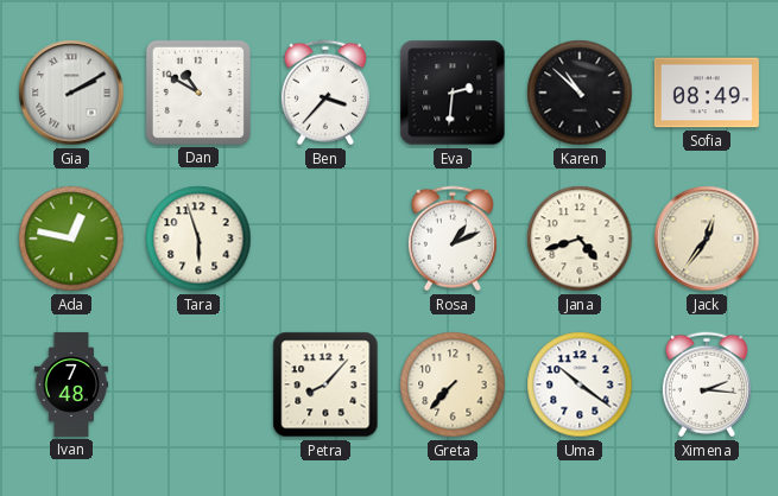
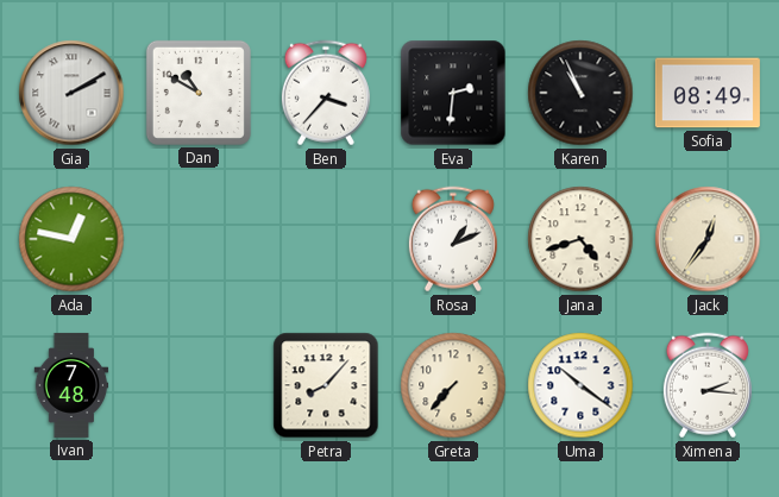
Karen: 10:52 -> 10:56 (580, 93)
Tara: 5:57 -> none (198, 239)
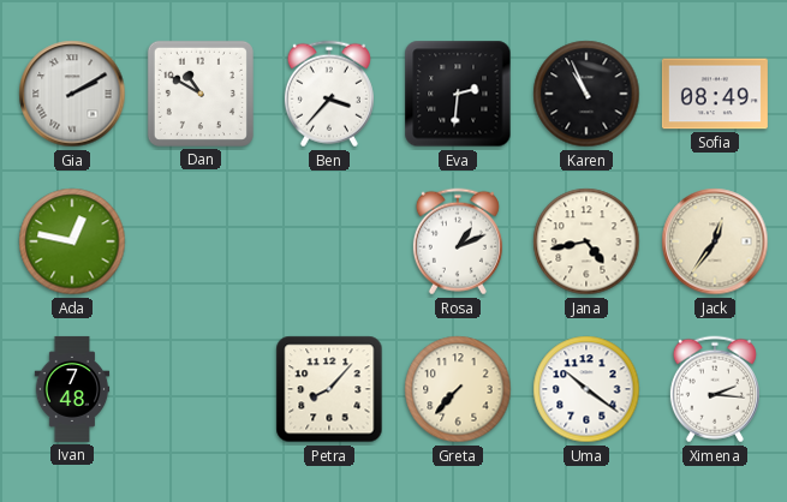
Jana: 4:42 -> 4:43 (586, 241)
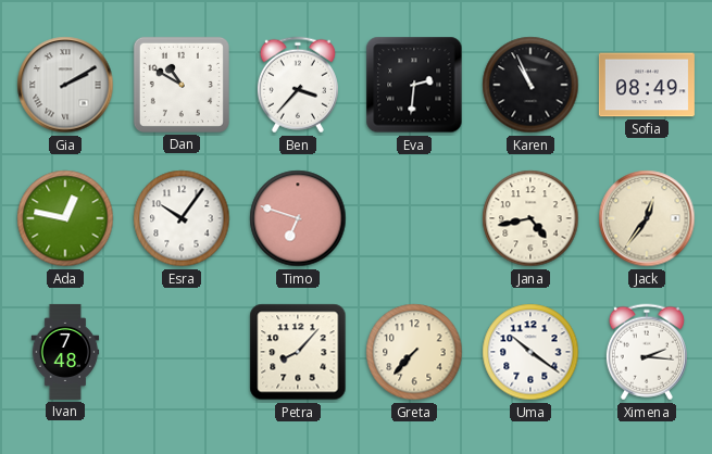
Esra: none -> 10:06 (182, 218)
Timo: none -> 6:48 (298, 218)
Rosa: 1:11 -> none (458, 241)
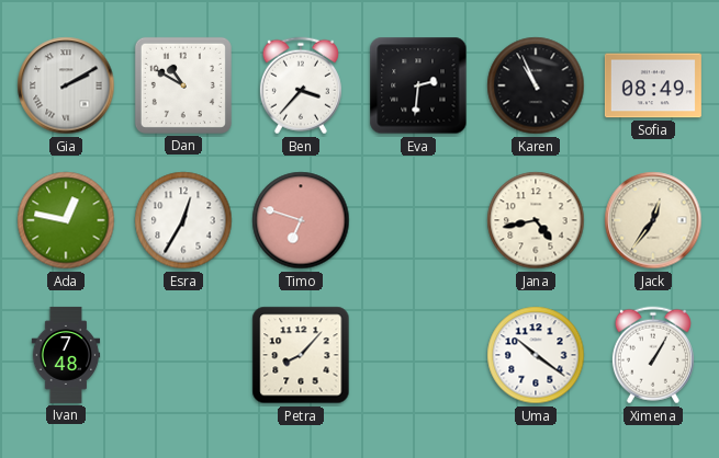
Esra: 10:06 -> 12:35 (183, 220)
Greta: 7:37 -> none (414, 352)
Ximena: 2:16 -> 1:05 (653, 355)
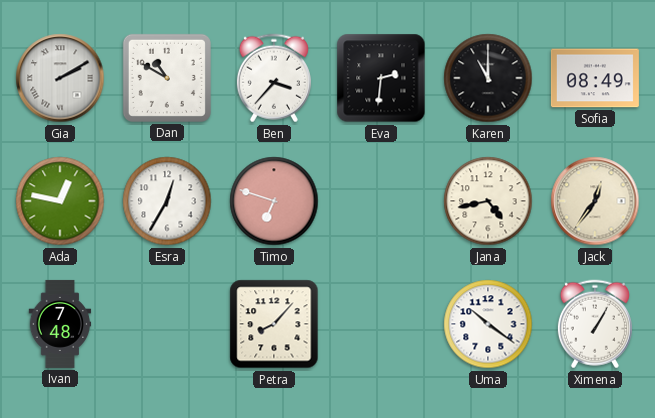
Karen: 10:56 -> 11:00 (488, 78)
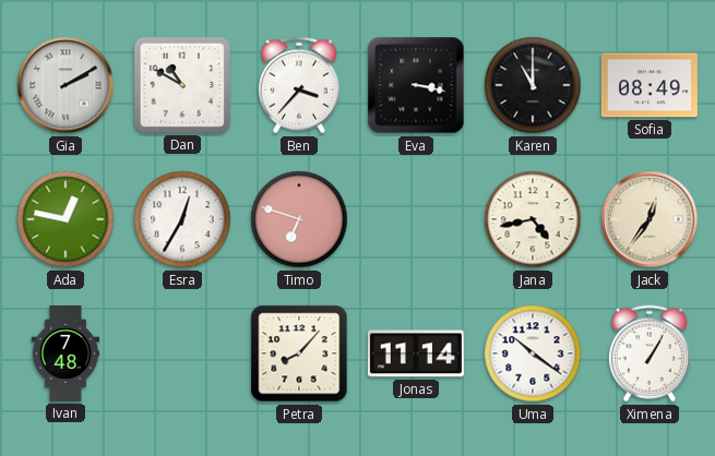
Eva: 2:31 -> 3:17 (416, 85)
Jonas: none -> 11:14 (416, 353)
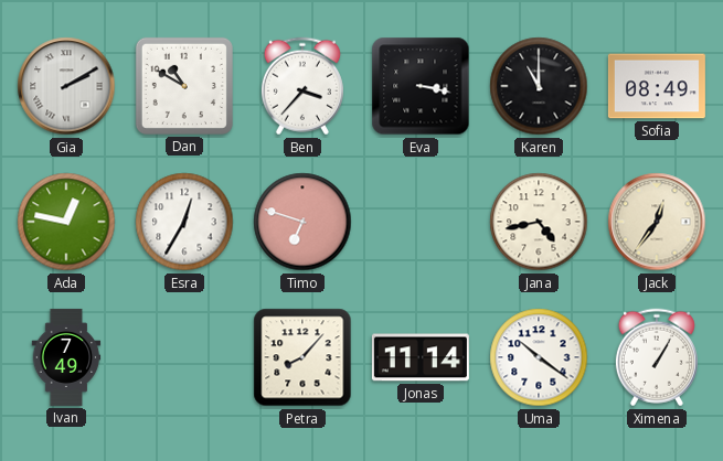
Ivan: 7:48 -> 7:49 (66, 357)
